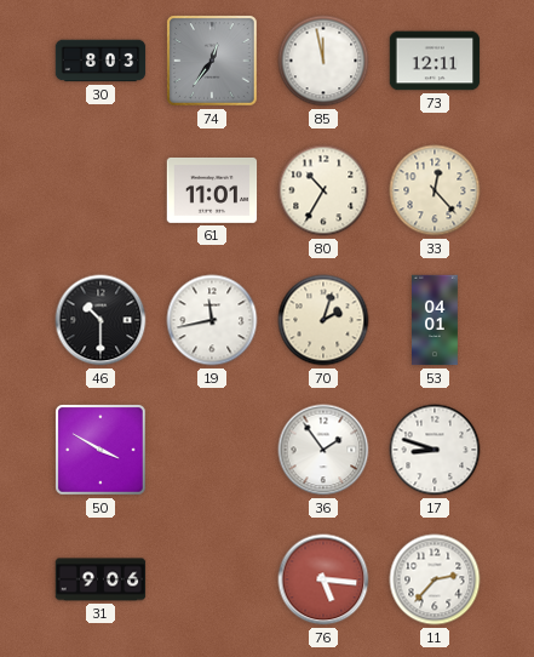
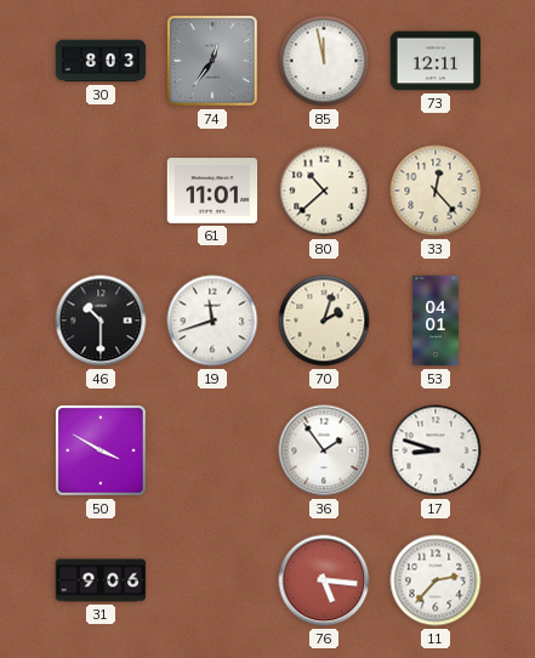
80: 10:35 -> 10:38 (324, 191)
19: 11:43 -> 11:42 (212, 321)
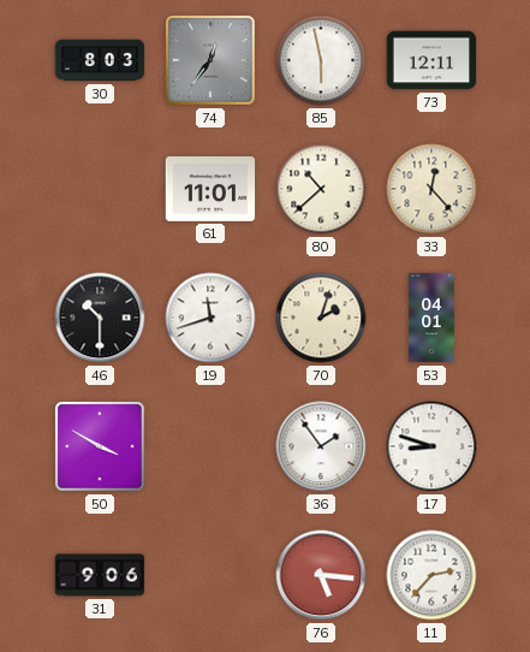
85: 11:58 -> 5:58 (321, 60)
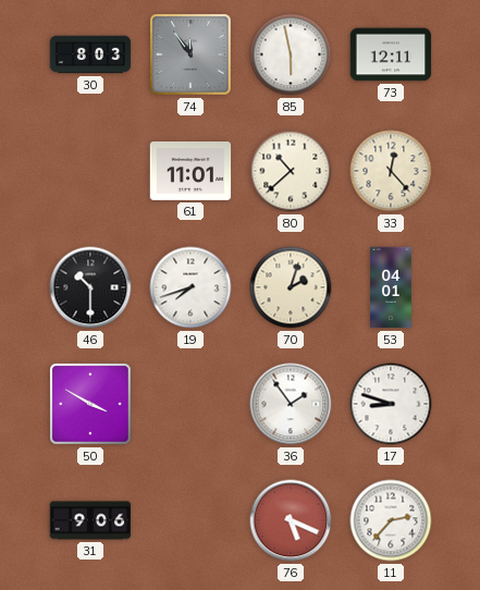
74: 12:36 -> 11:54 (190, 54)
19: 11:42 -> 7:42 (190, 287)
76: 5:16 -> 5:19 (291, 520)
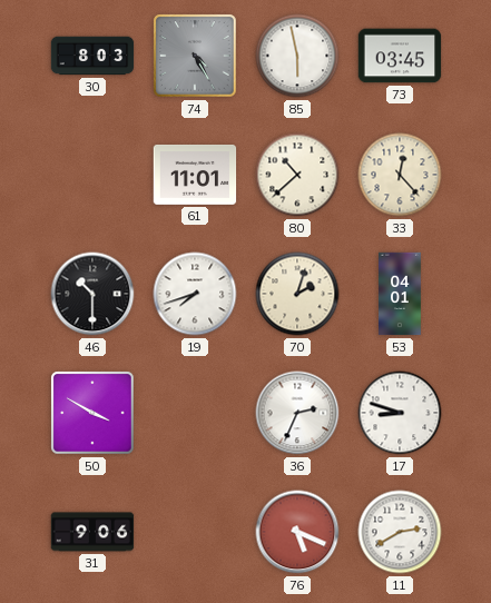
74: 11:54 -> 4:25 (195, 56)
73: 12:11 -> 03:45 (400, 56)
36: 1:54 -> 2:34 (297, 413)
11: 2:37 -> 2:40 (400, 532)
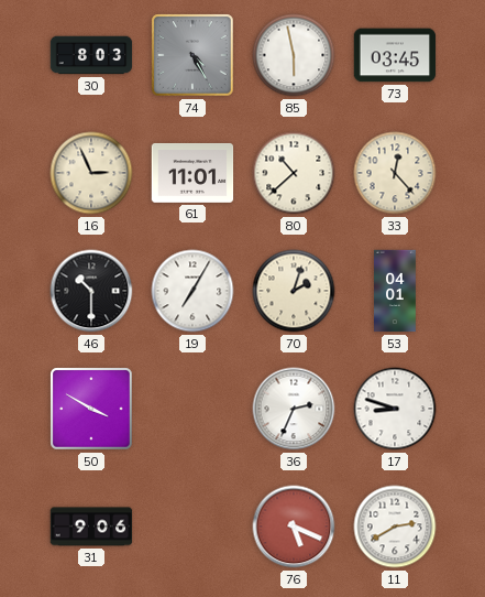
16: none -> 2:56 (91, 173)
19: 7:42 -> 7:05 (192, 291)
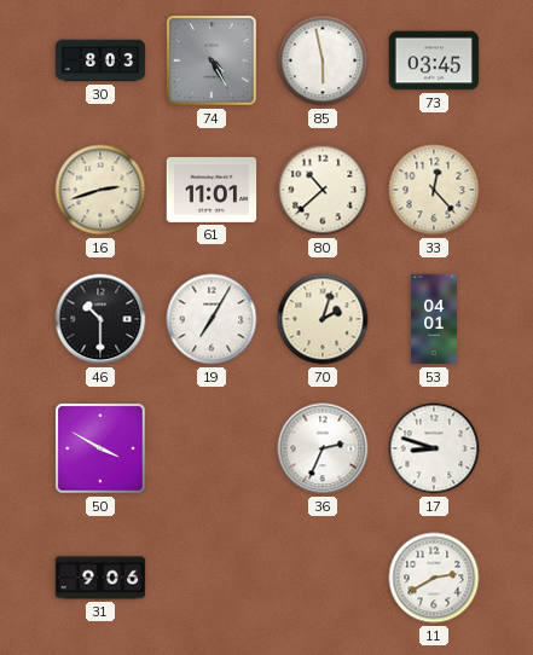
16: 2:56 -> 2:42 (100, 190)
76: 5:19 -> none (294, 527)
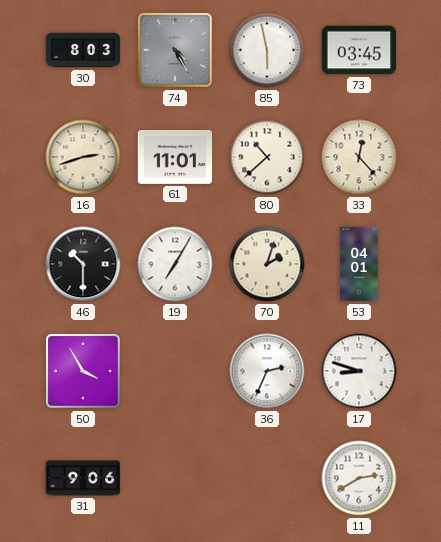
50: 3:50 -> 3:55 (83, 371)
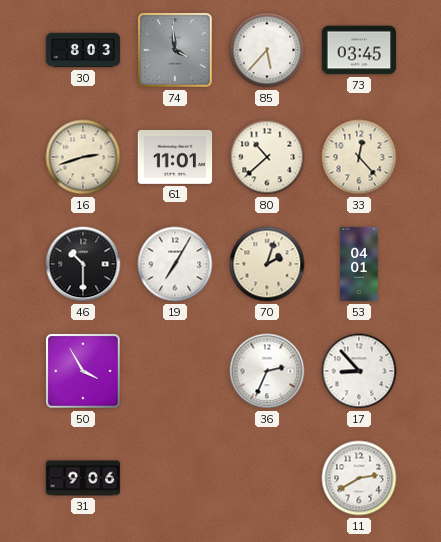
74: 4:25 -> 3:59 (175, 50)
85: 5:58 -> 5:37 (267, 50)
17: 8:48 -> 8:53 (359, 371)
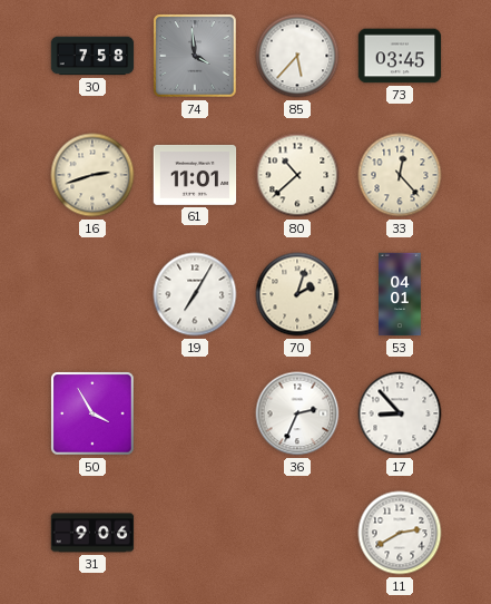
30: 8:03 -> 7:58 (92, 56)
46: 10:30 -> none (83, 264)
